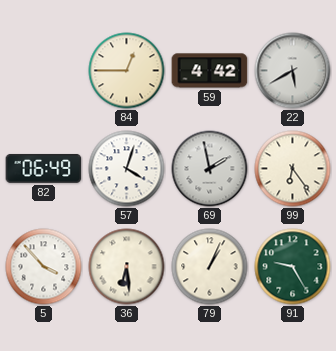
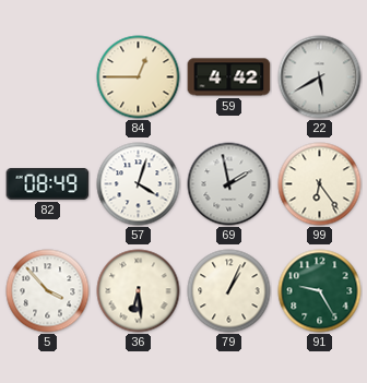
82: 06:49 -> 08:49 (48, 183)
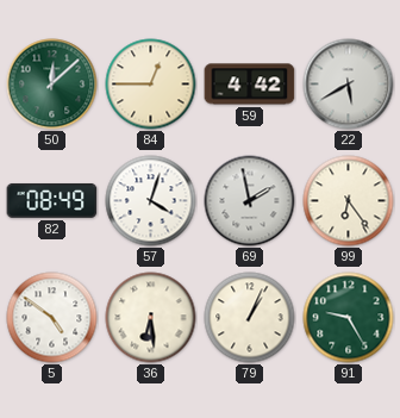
50: none -> 12:08 (52, 85)
5: 3:53 -> 4:51 (52, 318)
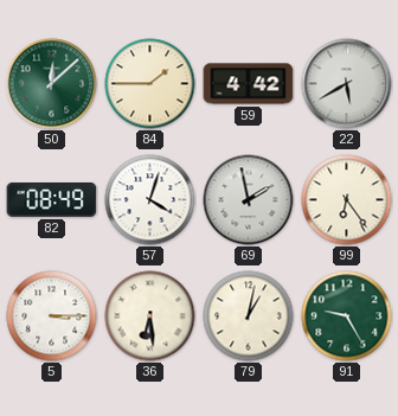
84: 12:45 -> 1:45 (150, 84)
5: 4:51 -> 3:15 (52, 316)
79: 1:04 -> 1:02 (249, 316)
